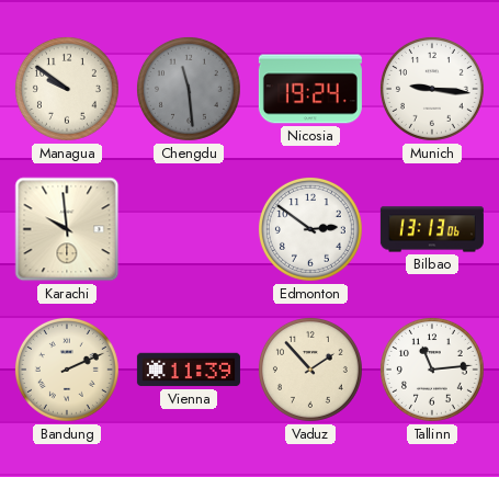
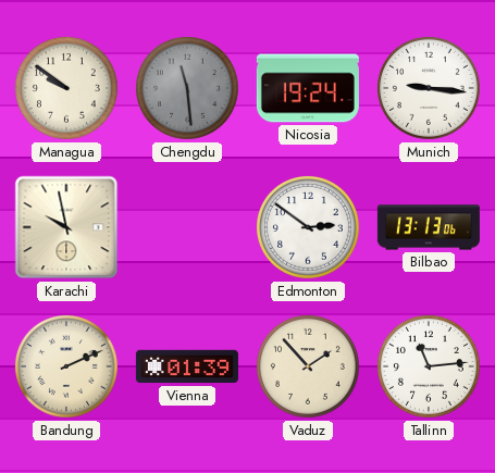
Karachi: 9:59 -> 9:58 (66, 227)
Vienna: 11:39 -> 01:39 (187, 366)
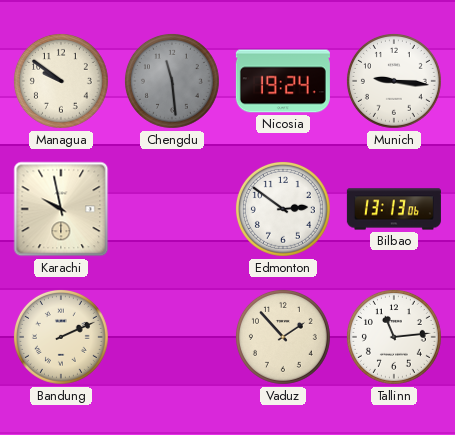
Vienna: 01:39 -> none (187, 366)
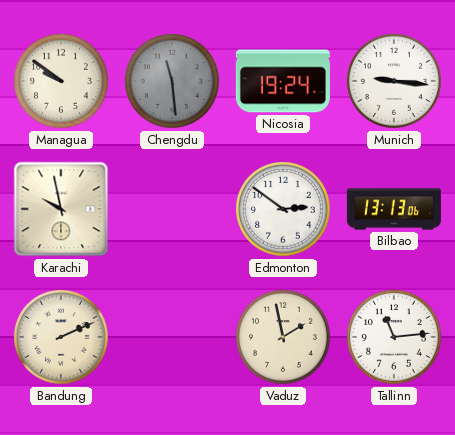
Vaduz: 1:53 -> 1:58 (283, 337)
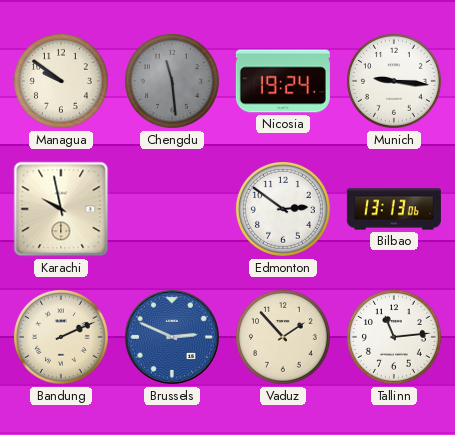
Brussels: none -> 2:49 (172, 337)
Vaduz: 1:58 -> 1:53 (283, 337)
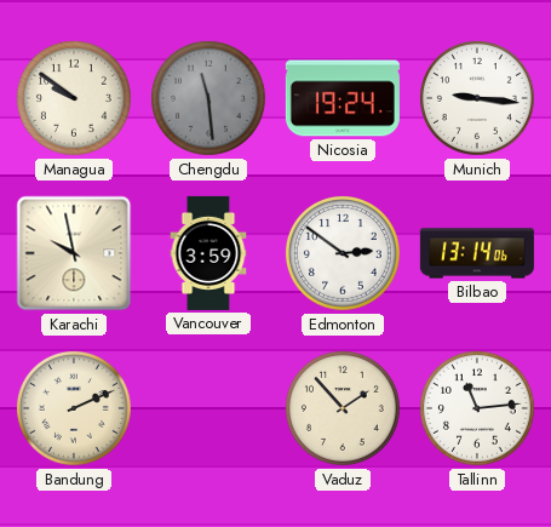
Vancouver: none -> 3:59 (208, 253)
Bilbao: 13:13 -> 13:14 (477, 253)
Brussels: 2:49 -> none (172, 337)
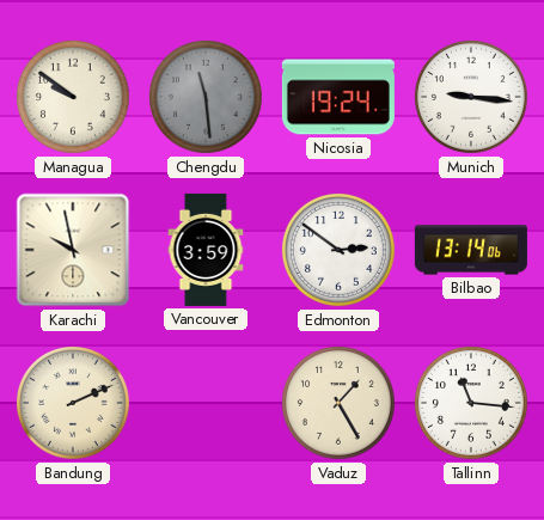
Vaduz: 1:53 -> 1:25 (338, 403)
Tallinn: 11:14 -> 11:16 (471, 403)
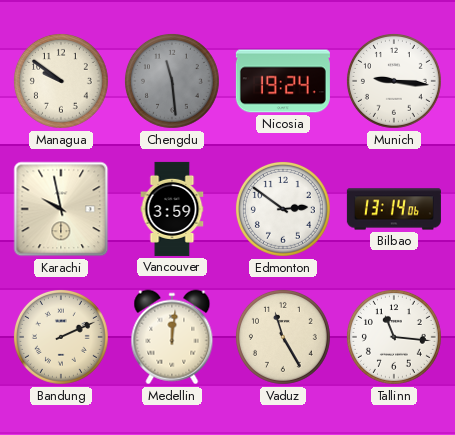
Medellin: none -> 12:01 (172, 337)
Vaduz: 1:25 -> 11:25 (283, 337)
